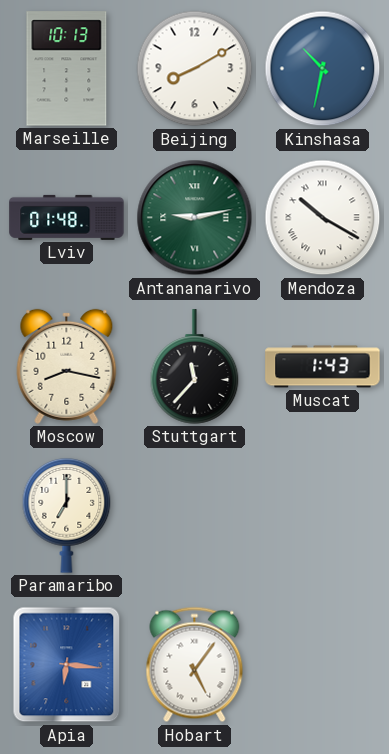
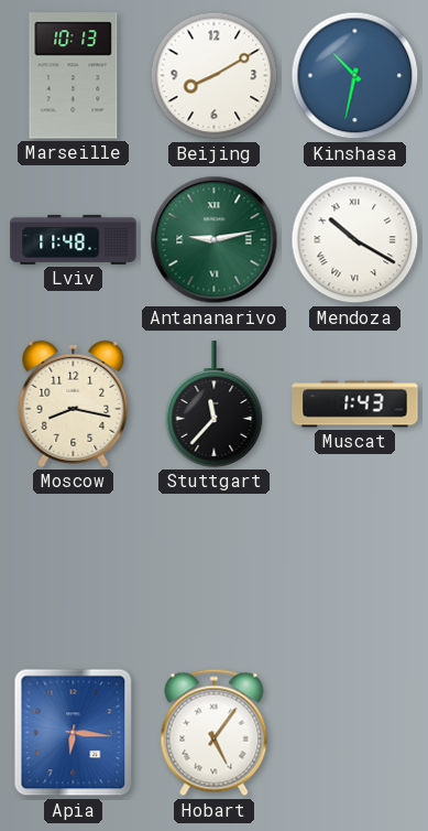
Lviv: 01:48 -> 11:48 (74, 239)
Paramaribo: 7:00 -> none (67, 516)
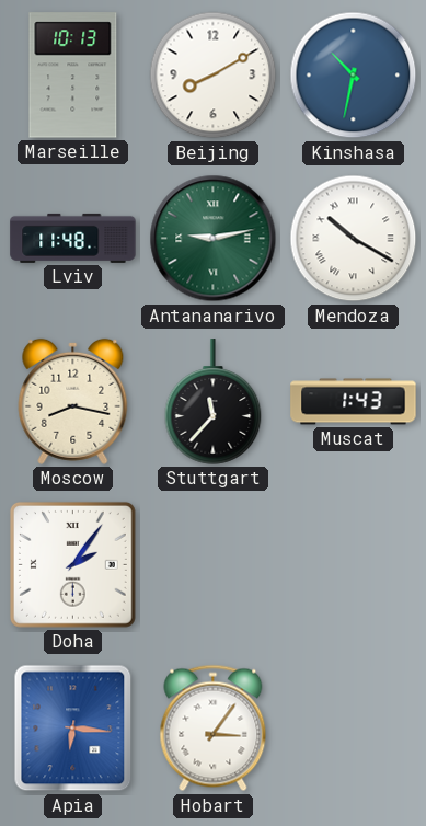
Doha: none -> 2:06 (72, 564)
Hobart: 5:06 -> 3:06 (214, 729)
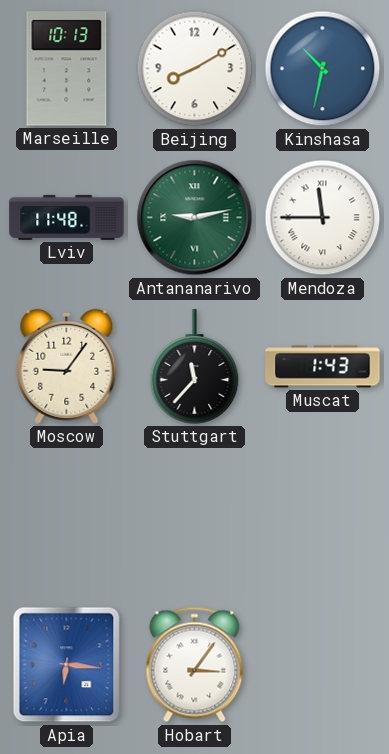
Mendoza: 10:20 -> 11:45 (323, 218)
Moscow: 8:17 -> 9:06 (67, 366)
Doha: 2:06 -> none (72, 564)
